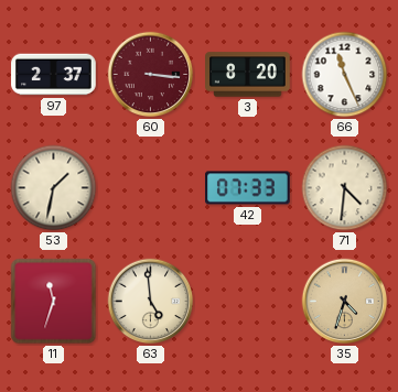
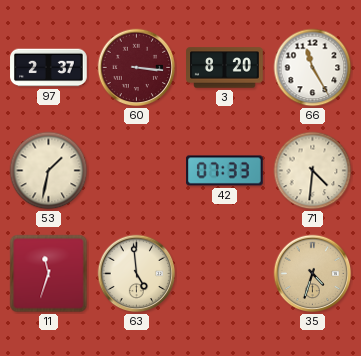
66: 11:26 -> 11:25 (313, 68)
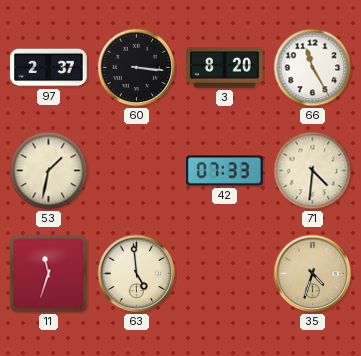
60 dial: burgundy -> black (137, 68)
